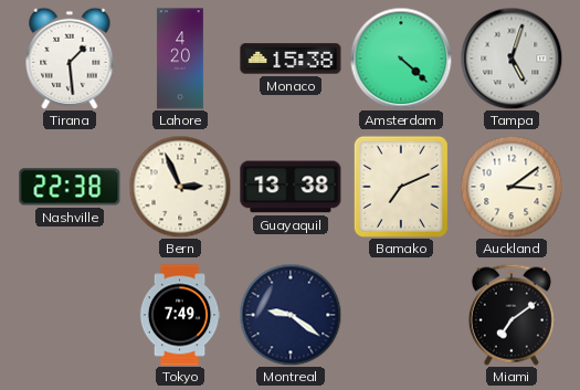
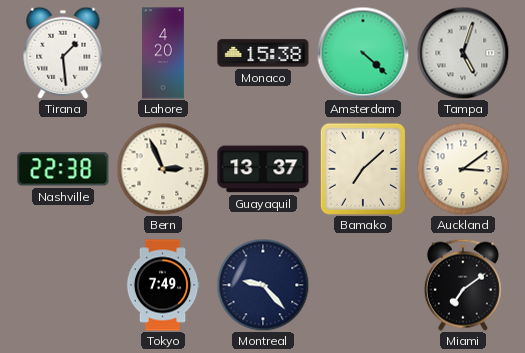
Guayaquil: 13:38 -> 13:37 (263, 169)
Bamako: 7:11 -> 7:08 (363, 169)
Montreal: 9:21 -> 9:23 (263, 285)
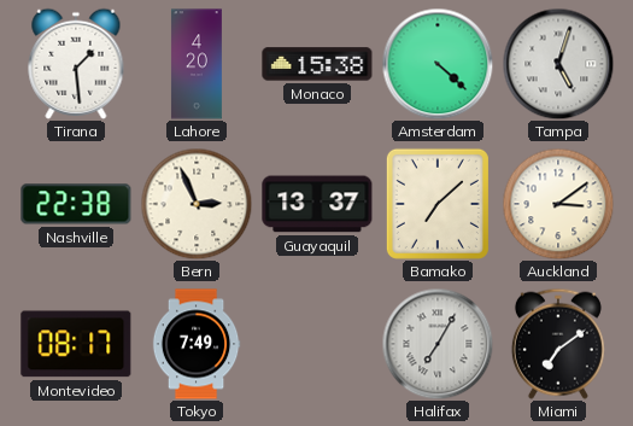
Montevideo: none -> 08:17 (76, 344)
Montreal: 9:23 -> none (263, 285)
Halifax: none -> 7:05 (438, 344)
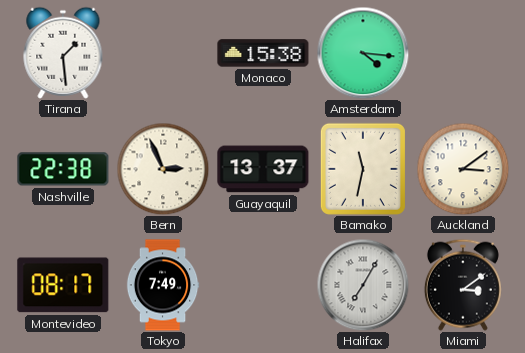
Lahore: 4:20 -> none (197, 64)
Amsterdam: 4:22 -> 4:16 (363, 53)
Tampa: 5:03 -> none (558, 64)
Bamako: 7:08 -> 11:32 (363, 169)
Miami: 7:09 -> 3:09 (463, 285)
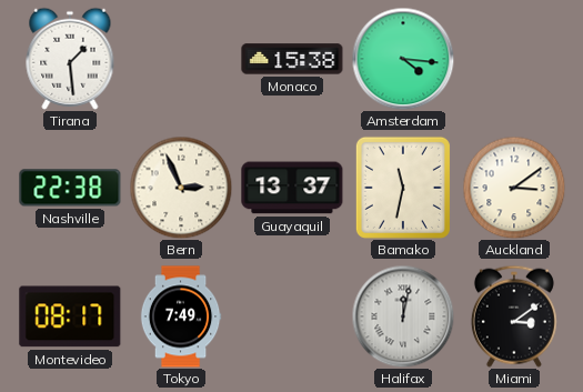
Halifax: 7:05 -> 12:02 (403, 316)
